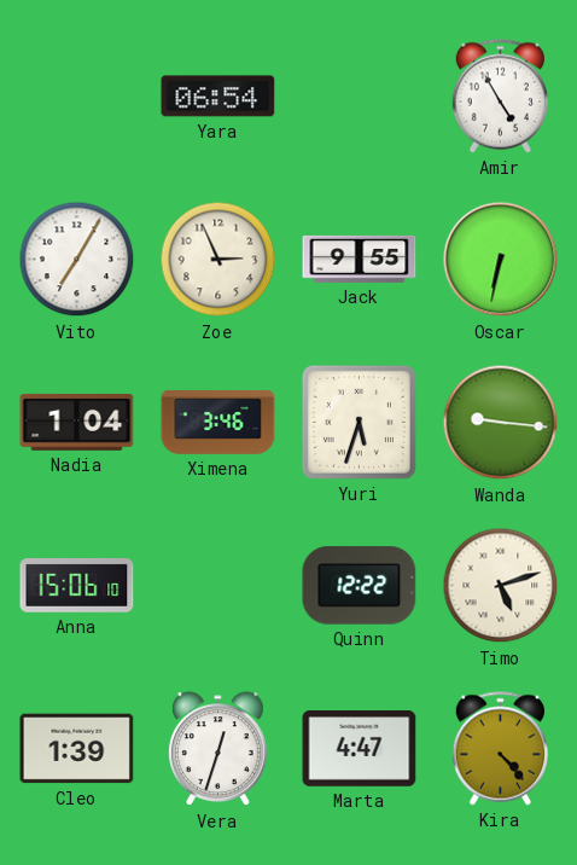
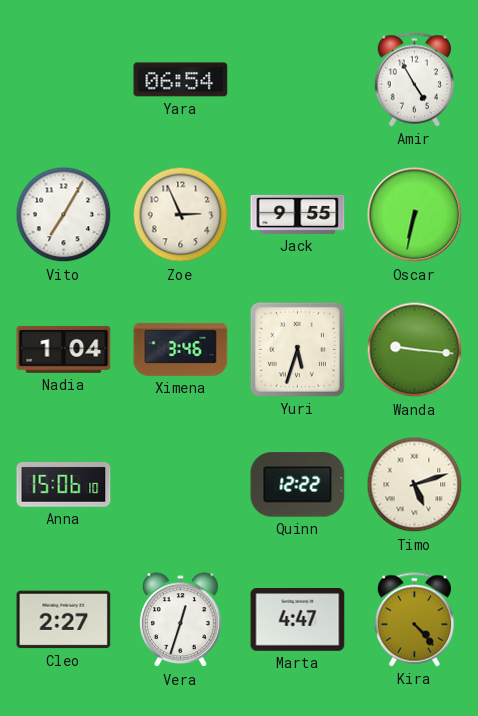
Cleo: 1:39 -> 2:27 (64, 620)
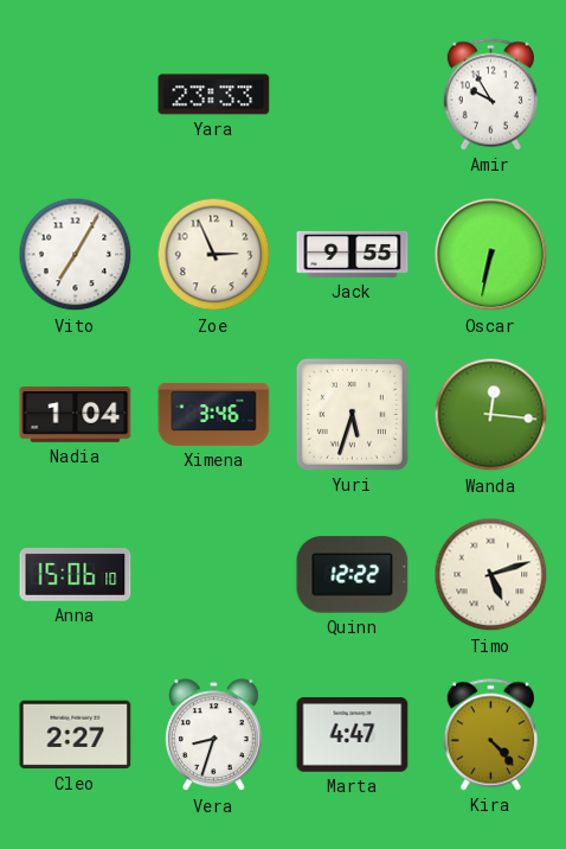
Yara: 06:54 -> 23:33 (214, 95)
Amir: 4:55 -> 9:55 (490, 95)
Wanda: 9:16 -> 12:16 (491, 415)
Vera: 12:33 -> 8:33 (214, 735)
